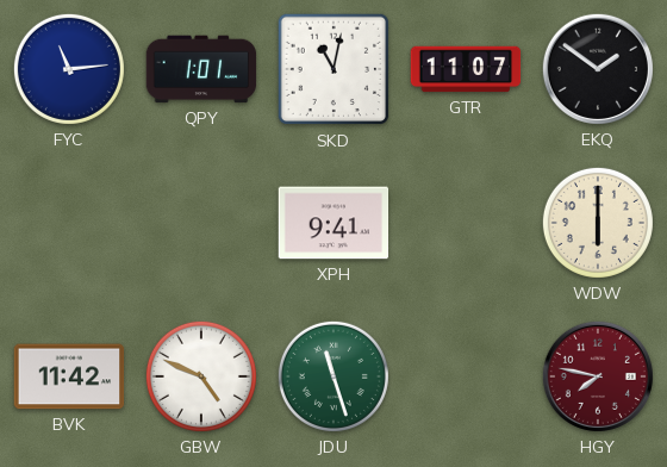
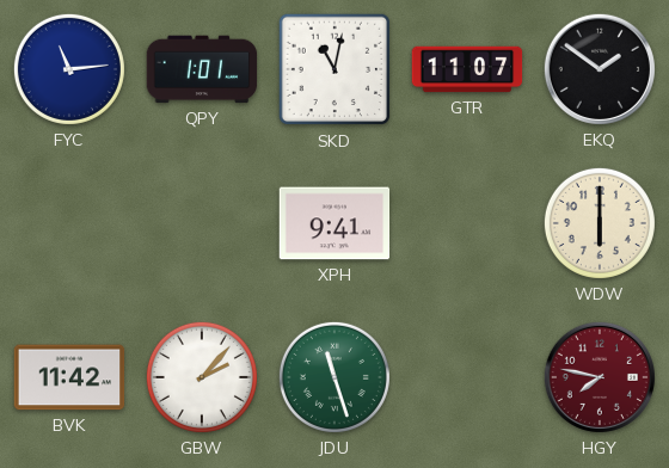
GBW: 4:49 -> 2:07 (202, 377)
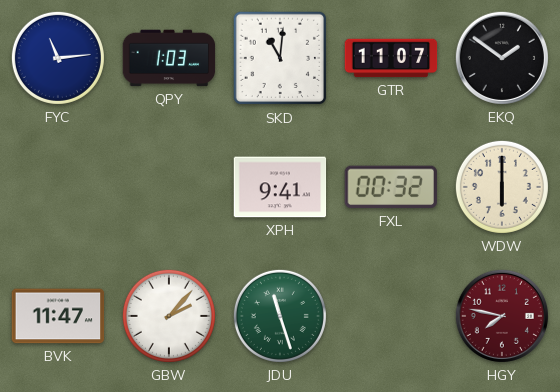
QPY: 1:01 -> 1:03 (169, 58)
SKD: 11:02 -> 11:01 (280, 58)
FXL: none -> 00:32 (390, 187)
BVK: 11:42 -> 11:47 (58, 316)
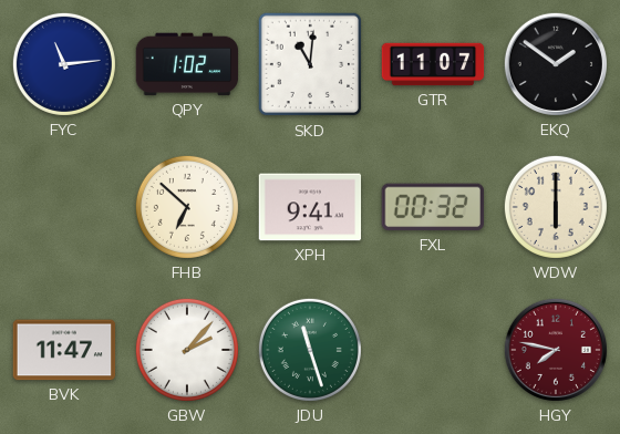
QPY: 1:03 -> 1:02 (187, 64)
FHB: none -> 6:52 (187, 207)
